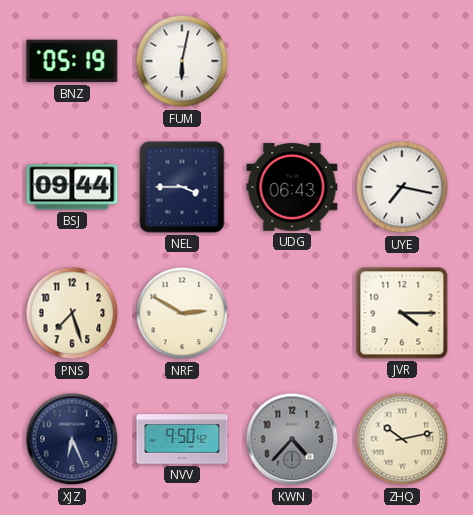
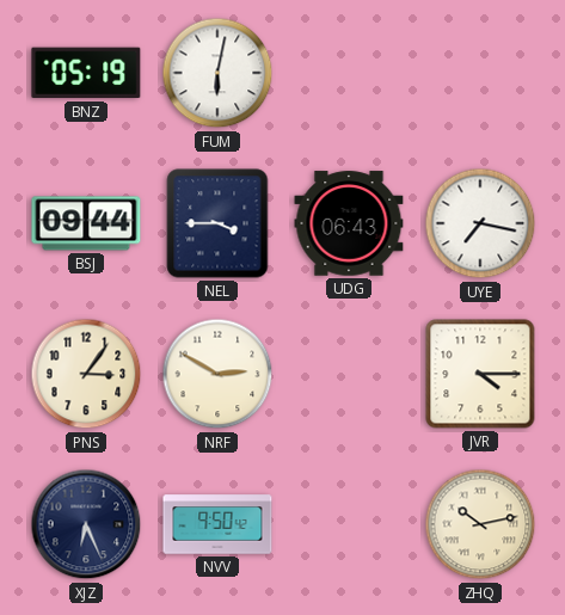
PNS: 7:27 -> 3:06 (86, 374)
KWN: 4:37 -> none (292, 439)
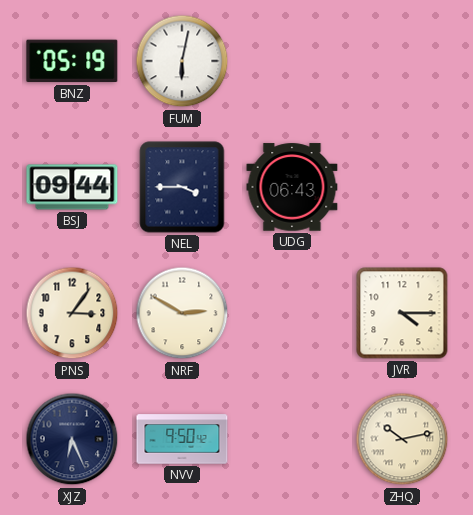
UYE: 7:17 -> none (480, 223)
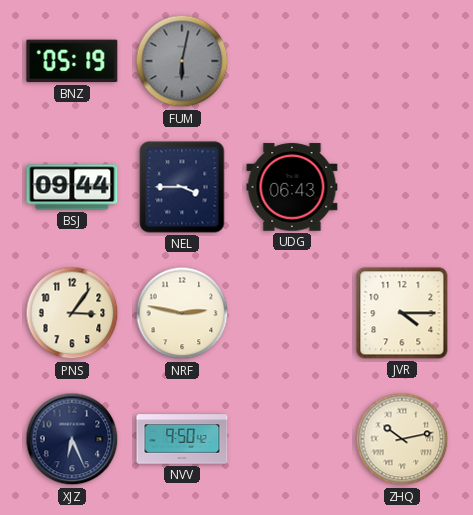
FUM dial: white -> grey (182, 61)
NRF: 2:50 -> 2:47 (182, 313)
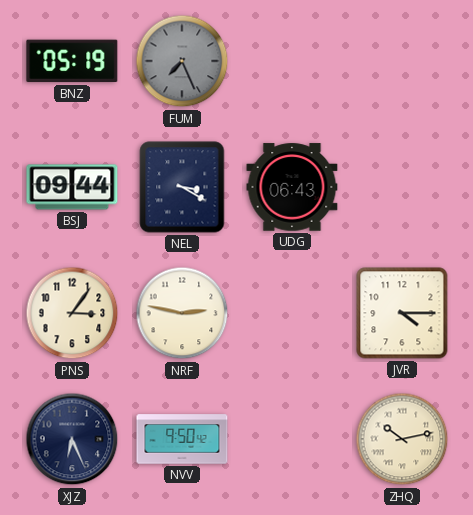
FUM: 6:02 -> 7:26 (182, 61)
NEL: 3:45 -> 3:20 (182, 187)
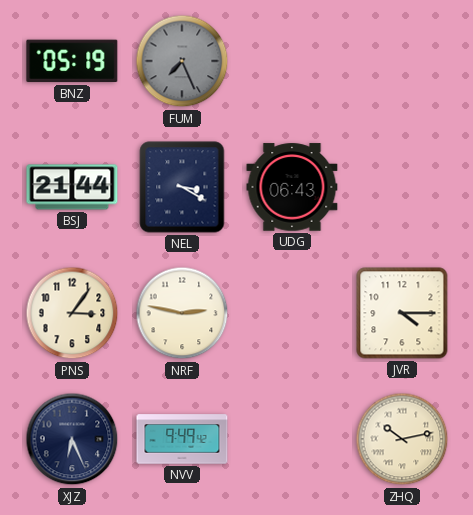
BSJ: 09:44 -> 21:44 (72, 187)
NVV: 9:50 -> 9:49 (182, 439)
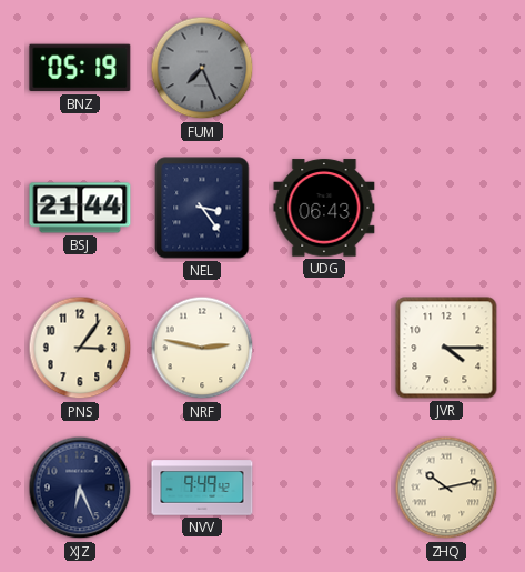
NEL: 3:20 -> 3:24 (202, 208)
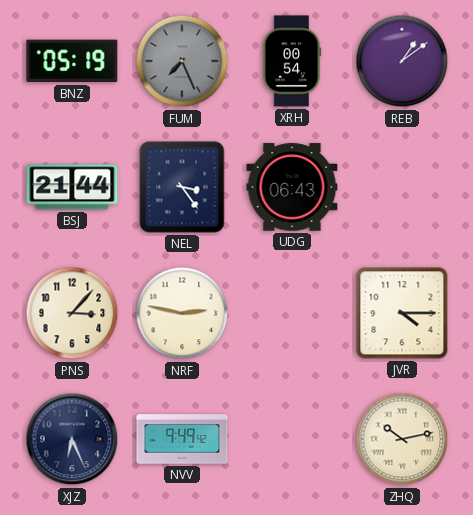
XRH: none -> 00:54 (292, 61)
REB: none -> 1:09 (402, 61)
PNS: 3:06 -> 3:07 (72, 313)
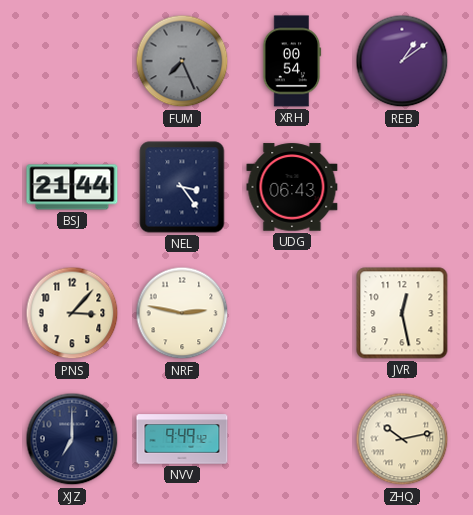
BNZ: 05:19 -> none (72, 61)
JVR: 4:15 -> 12:28 (402, 313)
XJZ: 6:26 -> 7:00 (72, 439)
